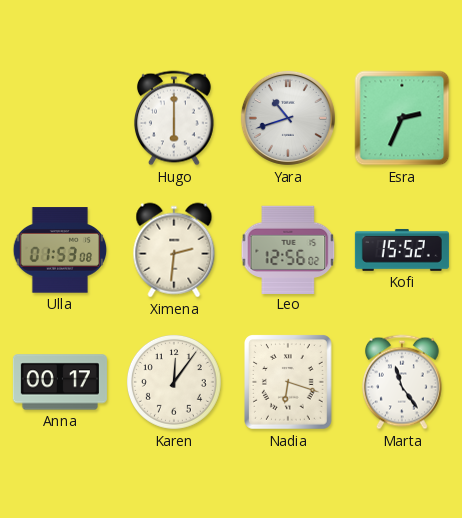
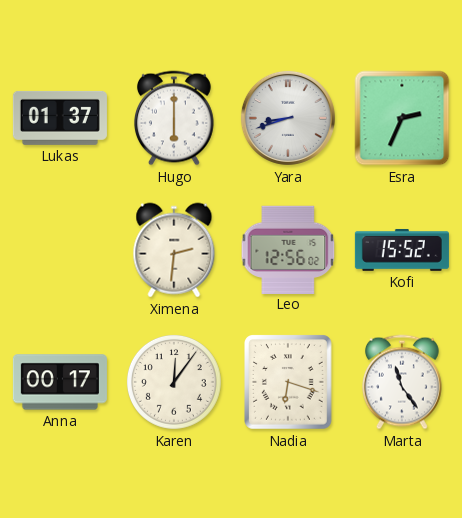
Lukas: none -> 01:37 (60, 118)
Yara: 10:42 -> 8:42 (288, 118)
Ulla: 01:53 -> none (60, 250)
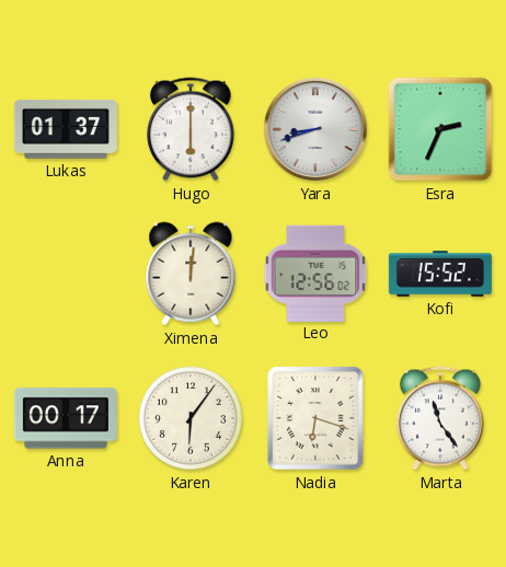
Ximena: 2:31 -> 12:01 (191, 274)
Karen: 12:06 -> 6:06 (191, 418)
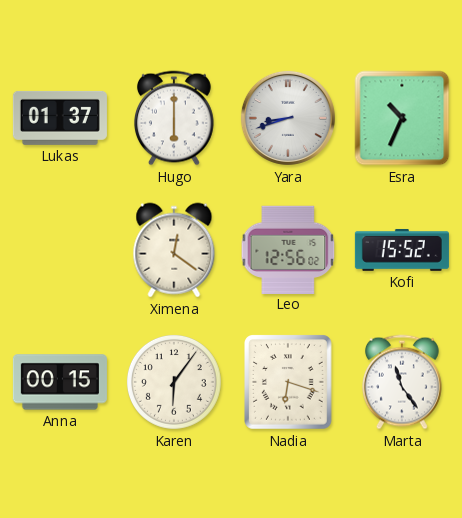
Esra: 2:34 -> 10:34 (402, 118)
Ximena: 12:01 -> 12:21 (174, 250)
Anna: 00:17 -> 00:15 (60, 382)
